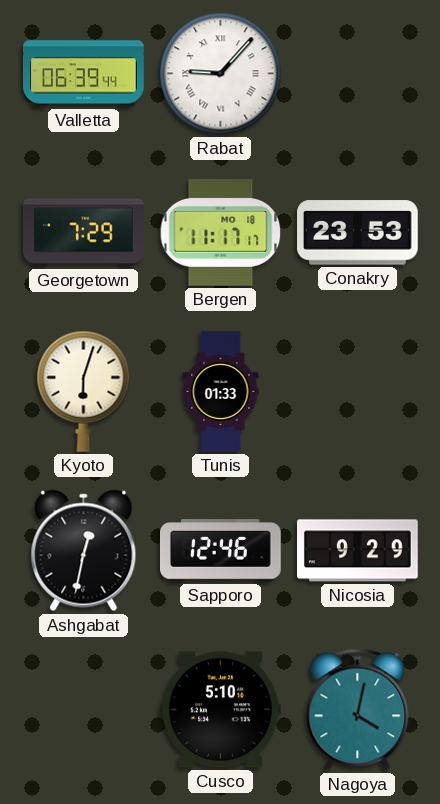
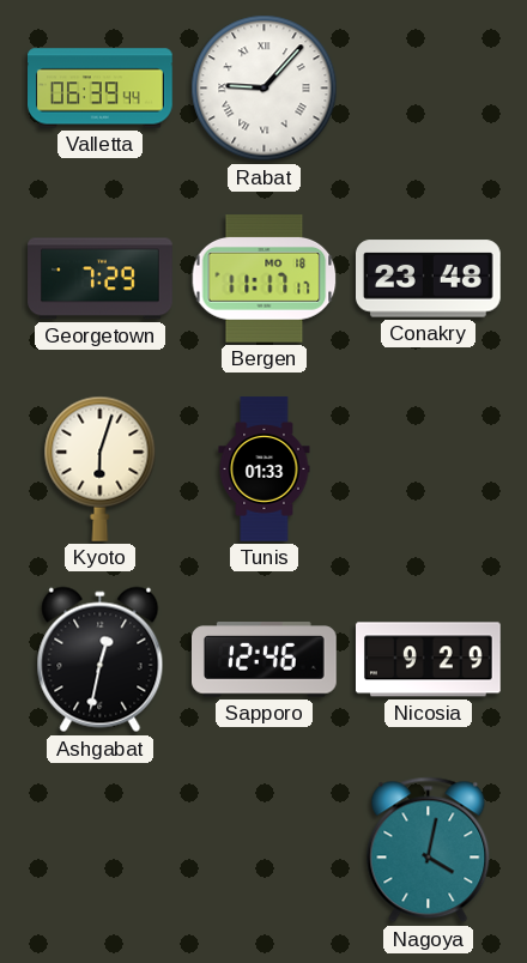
Conakry: 23:53 -> 23:48 (429, 279)
Cusco: 5:10 -> none (220, 710)
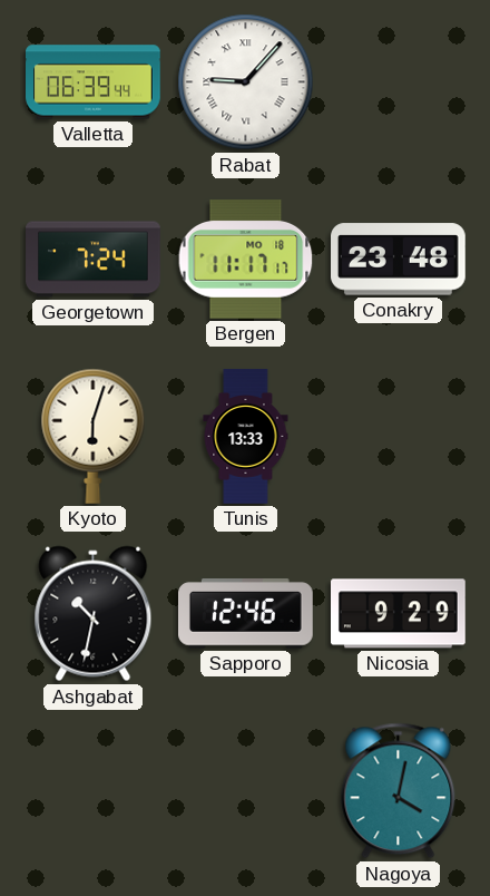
Georgetown: 7:29 -> 7:24 (94, 260)
Tunis: 01:33 -> 13:33 (246, 437)
Ashgabat: 12:32 -> 10:32 (94, 614)
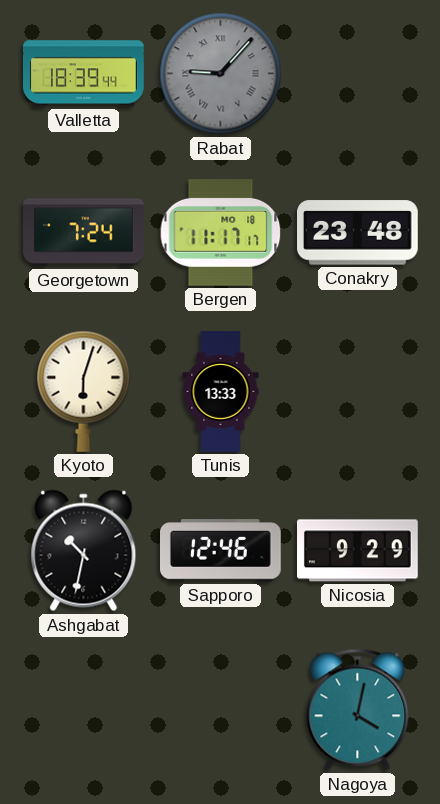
Valletta: 06:39 -> 18:39 (84, 74)
Rabat dial: white -> grey (221, 74)
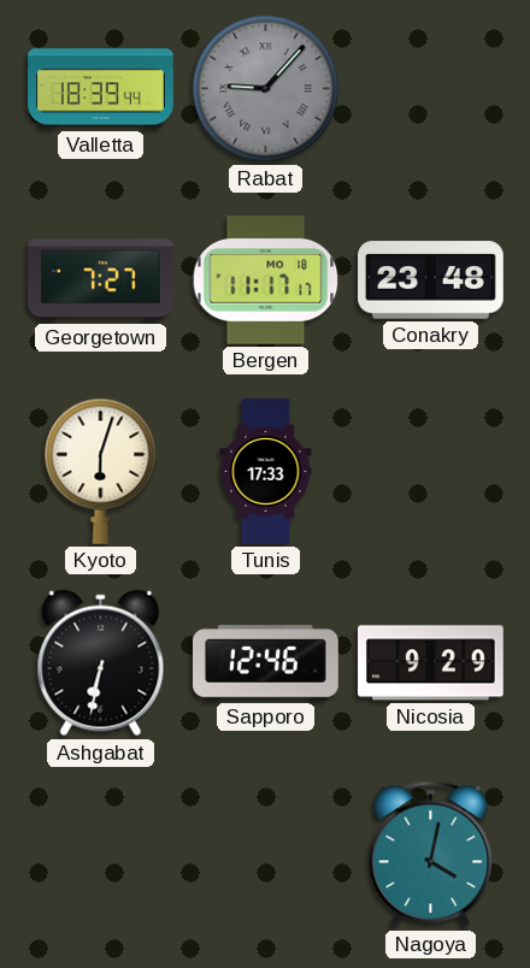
Georgetown: 7:24 -> 7:27 (101, 281)
Tunis: 13:33 -> 17:33 (266, 472)
Ashgabat: 10:32 -> 6:32 (101, 663)
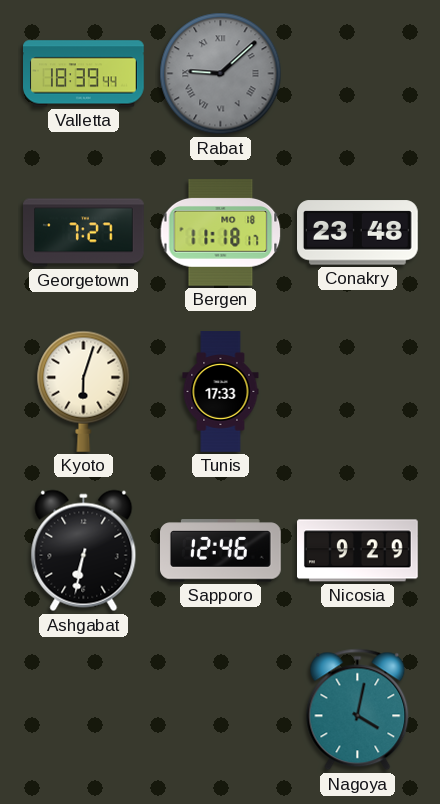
Rabat: 9:07 -> 9:08 (221, 74)
Bergen: 11:17 -> 11:18 (221, 233)
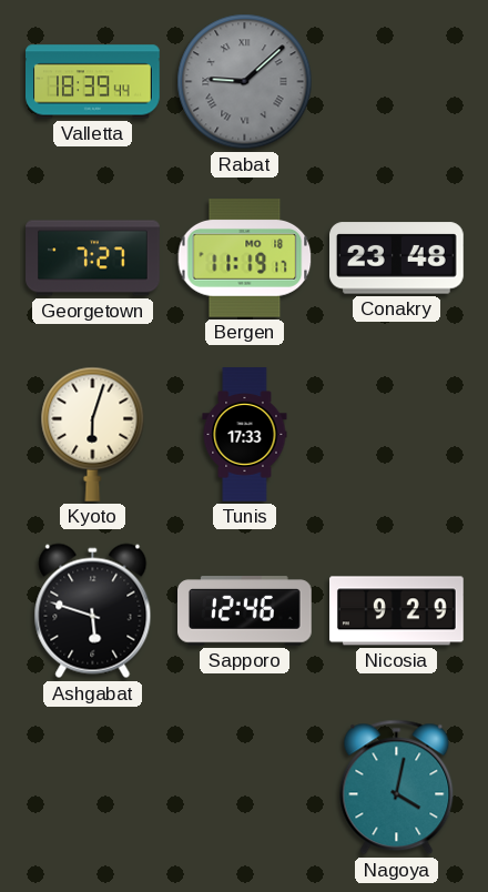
Bergen: 11:18 -> 11:19 (245, 259)
Ashgabat: 6:32 -> 5:48 (93, 611)
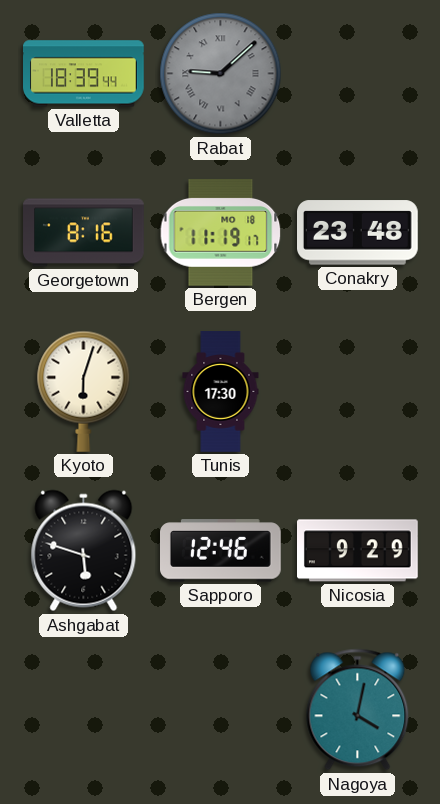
Georgetown: 7:27 -> 8:16 (84, 233)
Tunis: 17:33 -> 17:30 (221, 392)
